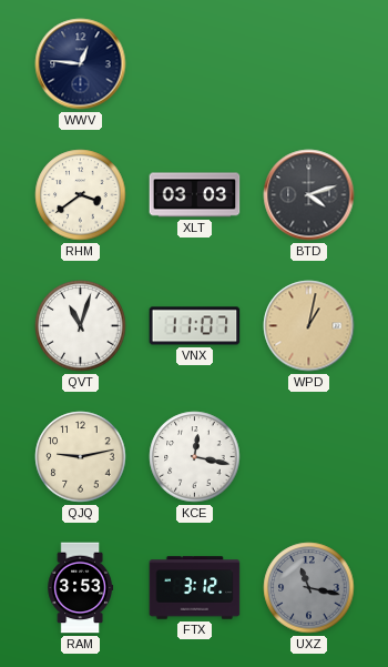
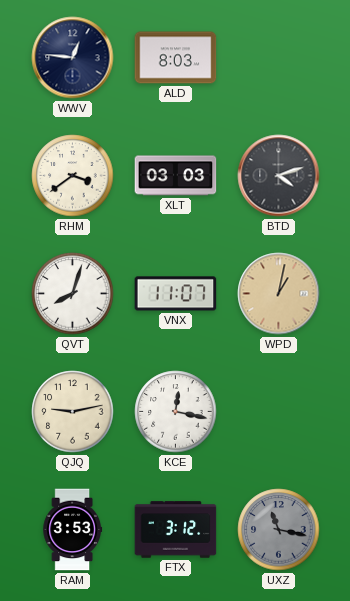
ALD: none -> 8:03 (176, 58)
QVT: 11:03 -> 8:03 (73, 294)
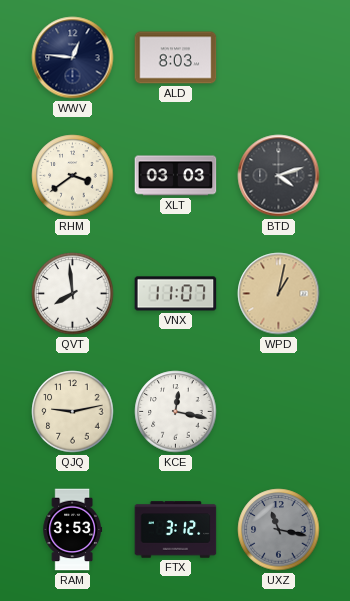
QVT: 8:03 -> 7:59 (73, 294)
